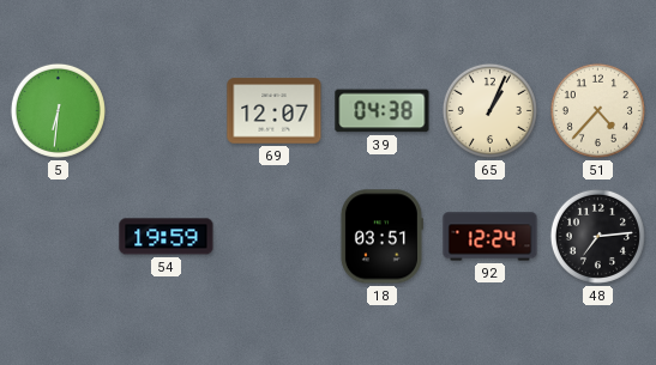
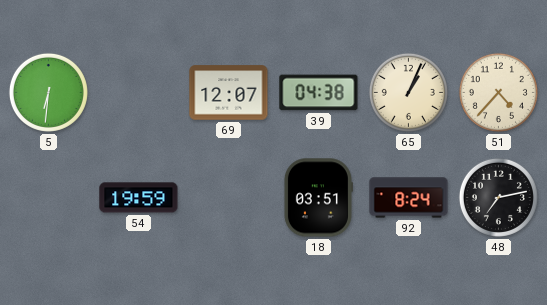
92: 12:24 -> 8:24 (409, 198)
48: 7:14 -> 7:13 (498, 197)
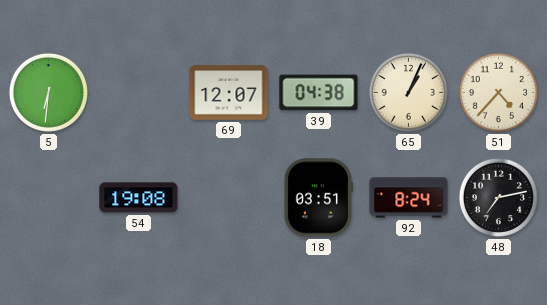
54: 19:59 -> 19:08 (139, 198)
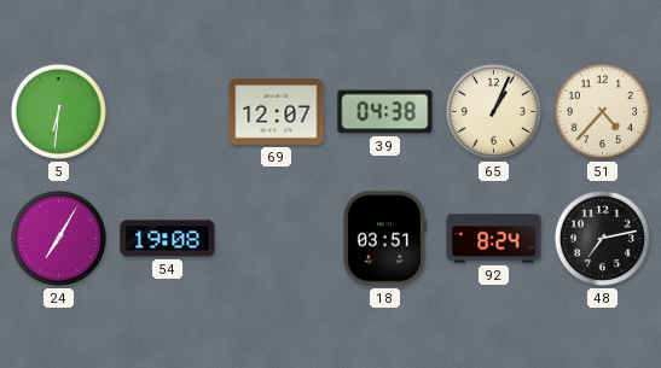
24: none -> 7:05 (58, 238)
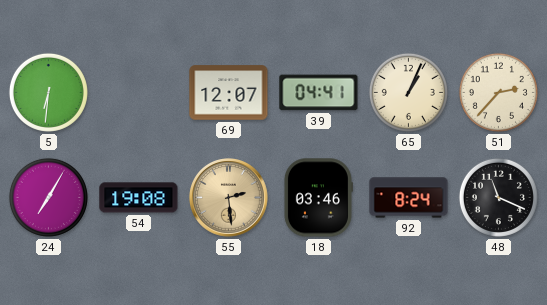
39: 04:38 -> 04:41 (319, 93)
51: 4:37 -> 2:37 (498, 92)
55: none -> 2:29 (229, 198)
18: 03:51 -> 03:46 (318, 198)
48: 7:13 -> 11:19 (498, 197)
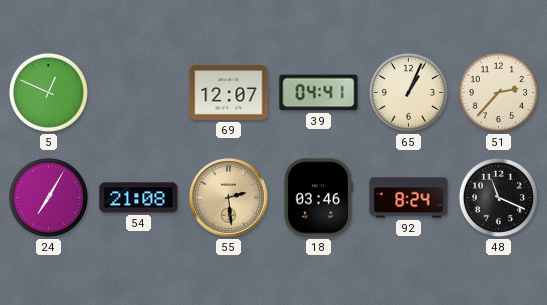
5: 6:31 -> 12:49 (48, 92)
54: 19:08 -> 21:08 (139, 198)
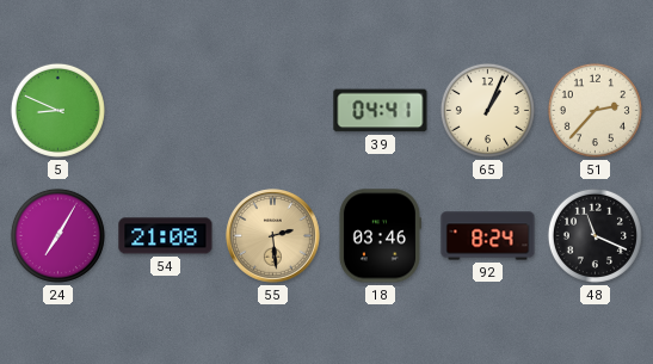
5: 12:49 -> 8:49 (57, 110)
69: 12:07 -> none (229, 93)
